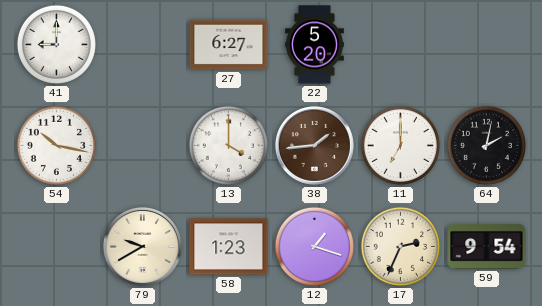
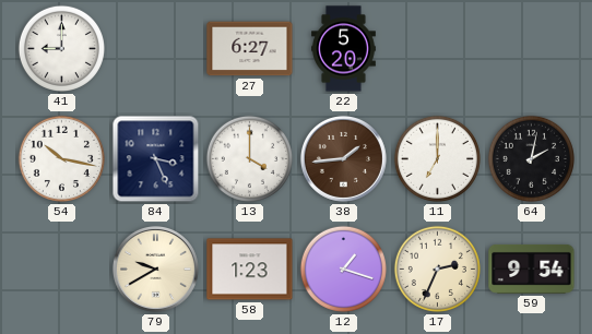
84: none -> 3:26 (156, 159)
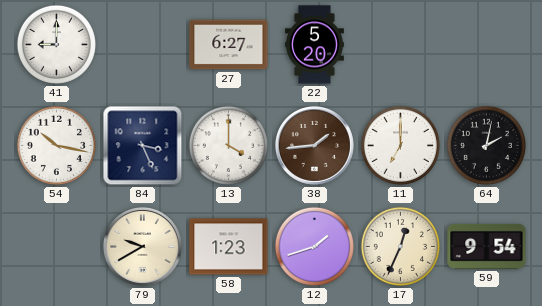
12: 1:18 -> 1:42 (314, 246)
17: 2:34 -> 12:34 (400, 246)
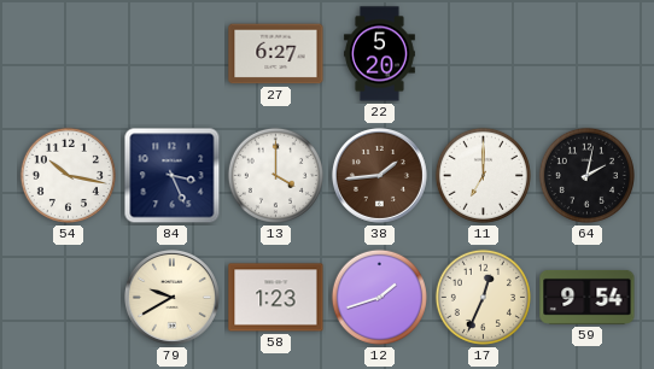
41: 9:00 -> none (56, 44)
